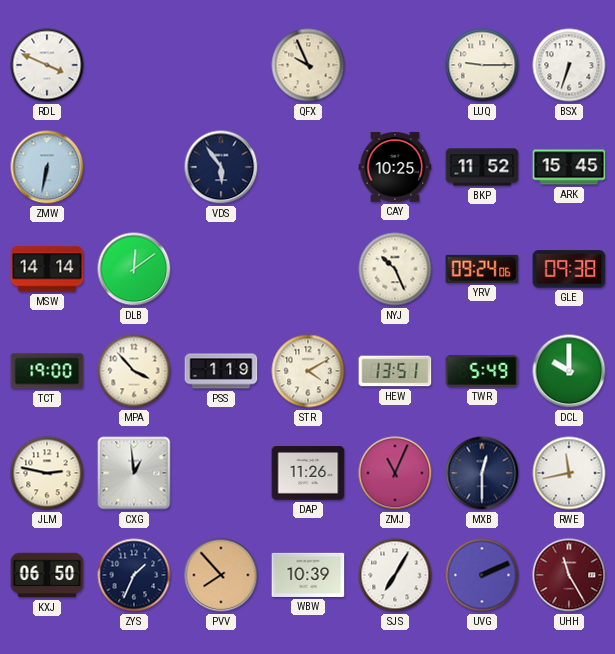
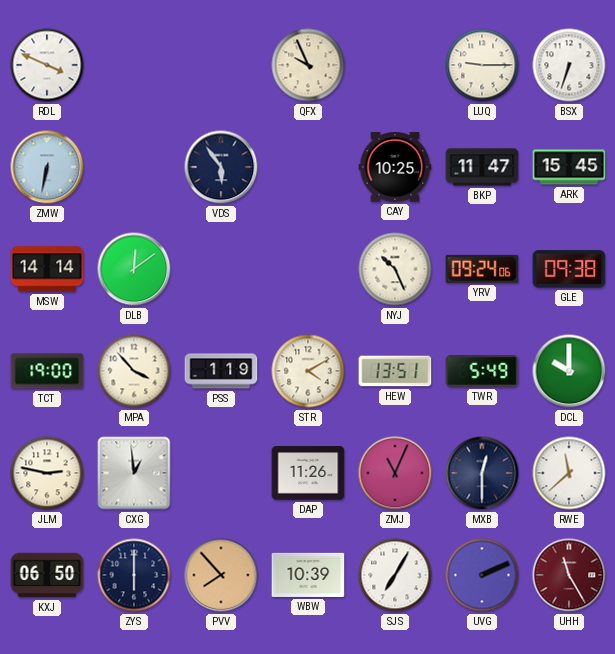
BKP: 11:52 -> 11:47 (482, 167)
RWE: 11:43 -> 11:38 (569, 473)
ZYS: 1:34 -> 6:00 (134, 575)
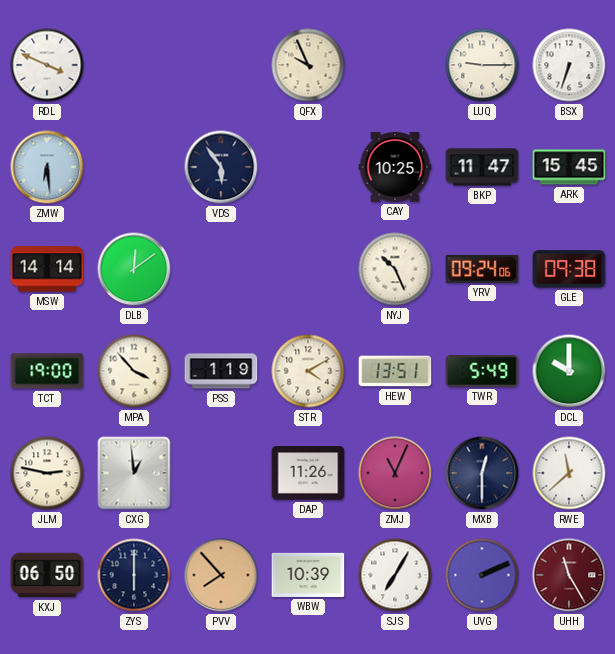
ZMW: 6:32 -> 6:29 (47, 167)
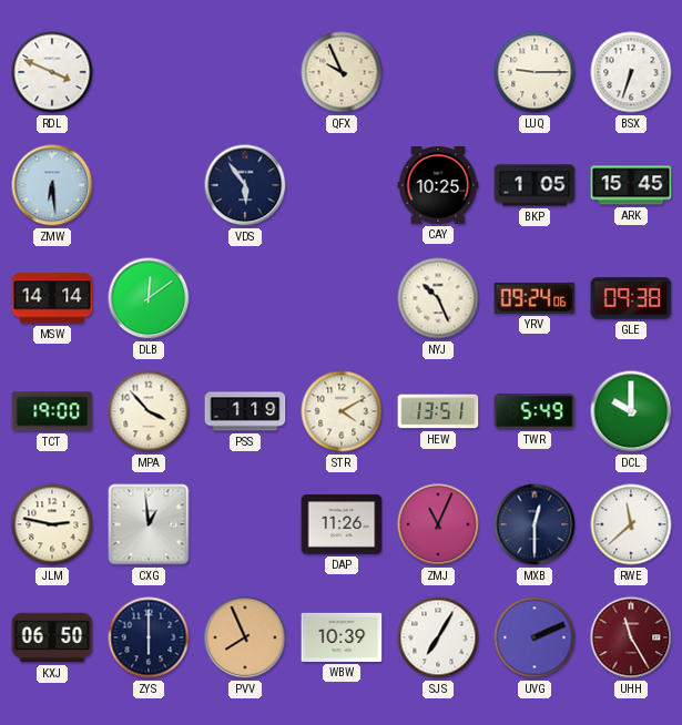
BKP: 11:47 -> 1:05 (535, 185)
PVV: 7:53 -> 7:56 (245, 637)
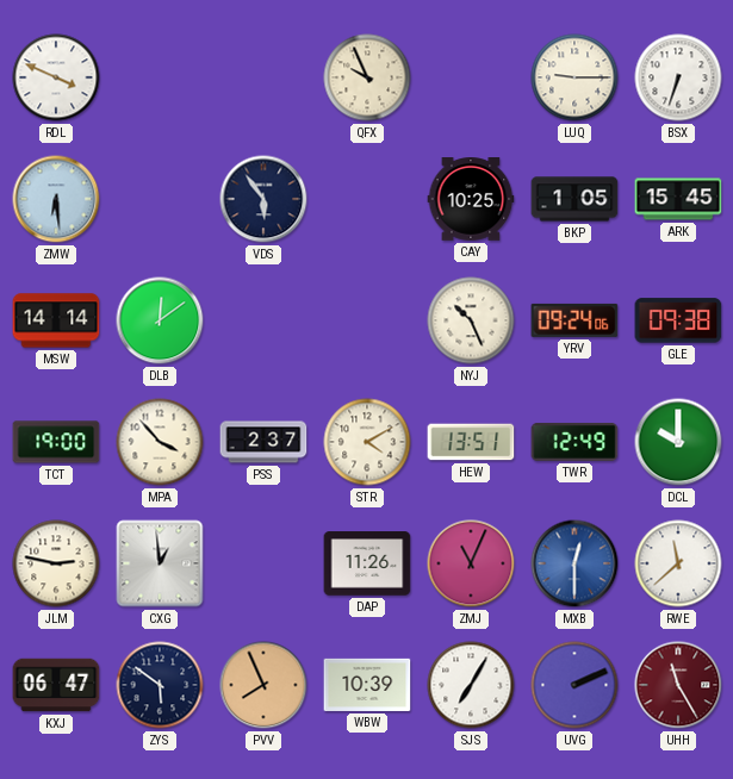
PSS: 1:19 -> 2:37 (263, 442)
TWR: 5:49 -> 12:49 (574, 442)
MXB dial: navy -> blue (574, 563)
KXJ: 06:50 -> 06:47 (56, 685)
ZYS: 6:00 -> 5:51 (160, 685)
